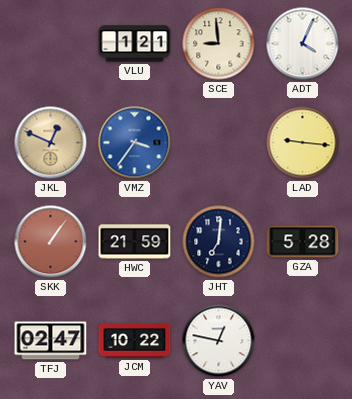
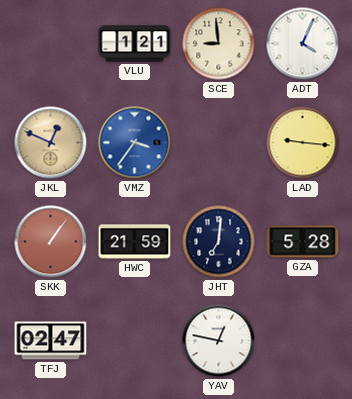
JCM: 10:22 -> none (135, 341)
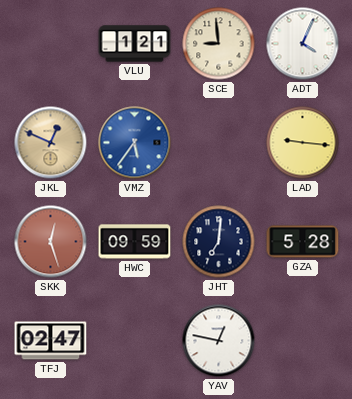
VMZ: 3:36 -> 5:36 (135, 143)
SKK: 1:06 -> 12:27 (51, 242)
HWC: 21:59 -> 09:59 (135, 242)
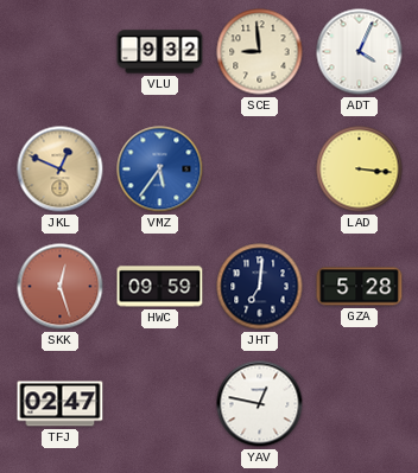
VLU: 1:21 -> 9:32 (160, 52)
LAD: 9:16 -> 3:16 (360, 170)
